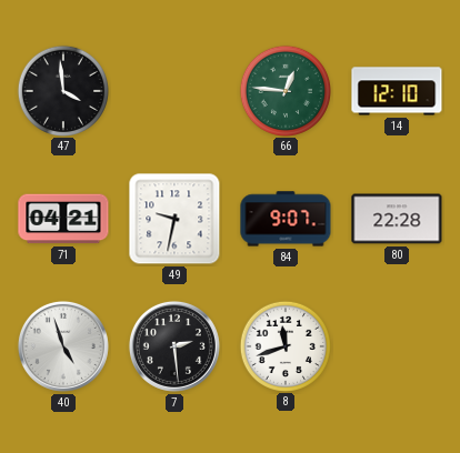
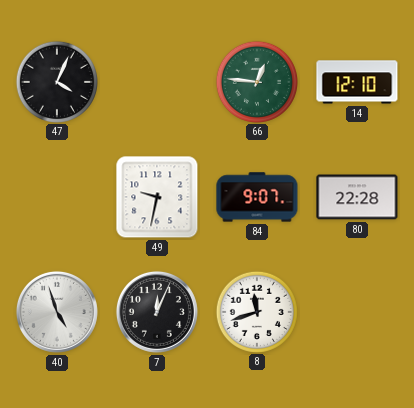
47: 3:59 -> 4:04 (56, 81)
71: 04:21 -> none (63, 219)
7: 2:29 -> 12:04 (157, 312)
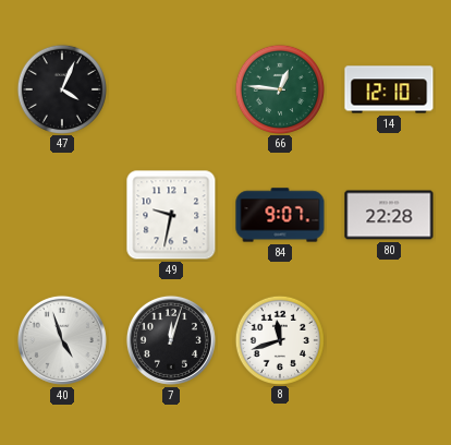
7: 12:04 -> 12:03 (171, 340)
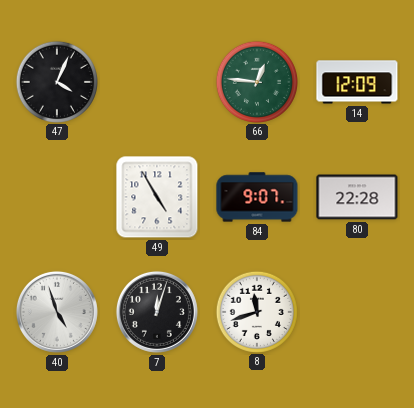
14: 12:10 -> 12:09 (357, 82)
49: 9:32 -> 4:55 (157, 197)
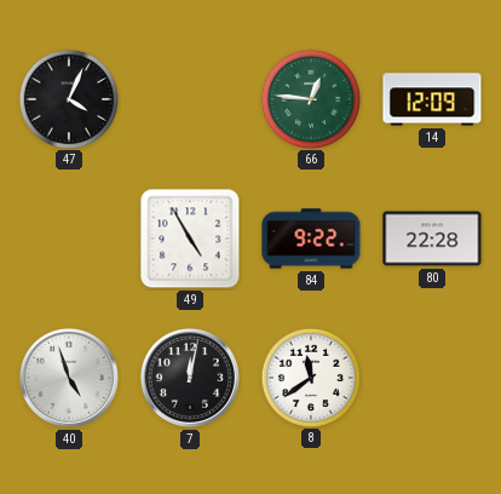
84: 9:07 -> 9:22 (311, 239)
7: 12:03 -> 12:02 (190, 378)
8: 11:42 -> 11:39 (310, 377)
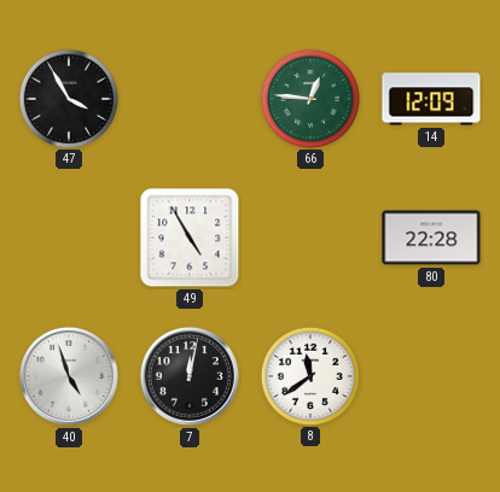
47: 4:04 -> 3:55 (68, 98)
84: 9:22 -> none (311, 239)
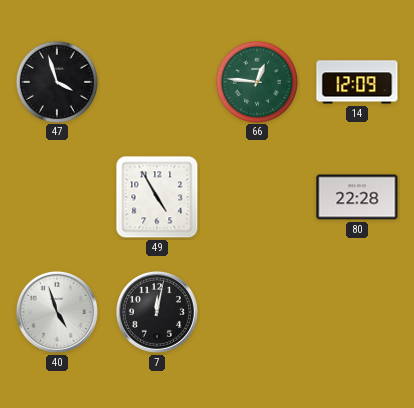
47: 3:55 -> 3:57 (56, 81)
8: 11:39 -> none (309, 375)
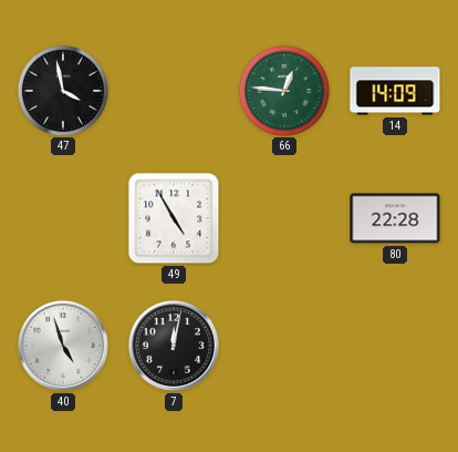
47: 3:57 -> 3:58 (62, 90)
14: 12:09 -> 14:09 (395, 91)
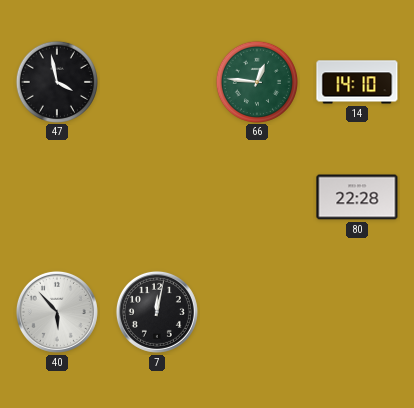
14: 14:09 -> 14:10 (357, 82)
49: 4:55 -> none (174, 218)
40: 4:57 -> 5:53 (57, 312)
